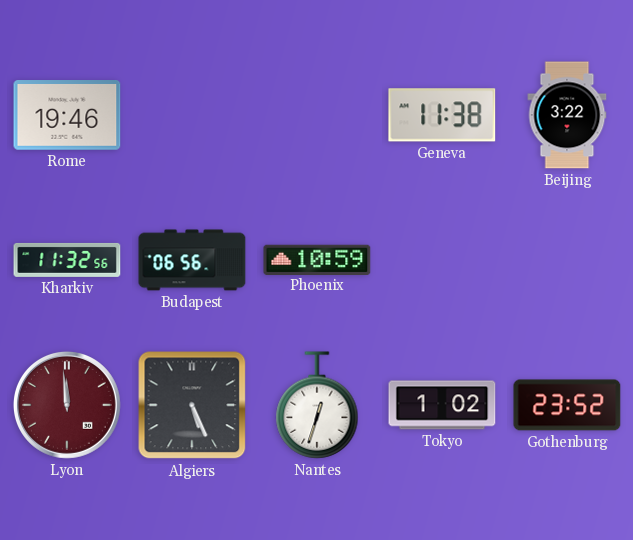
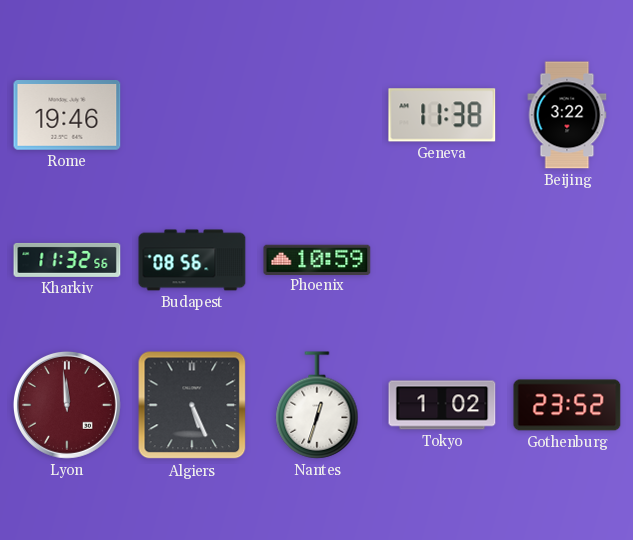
Budapest: 06:56 -> 08:56 (192, 260)
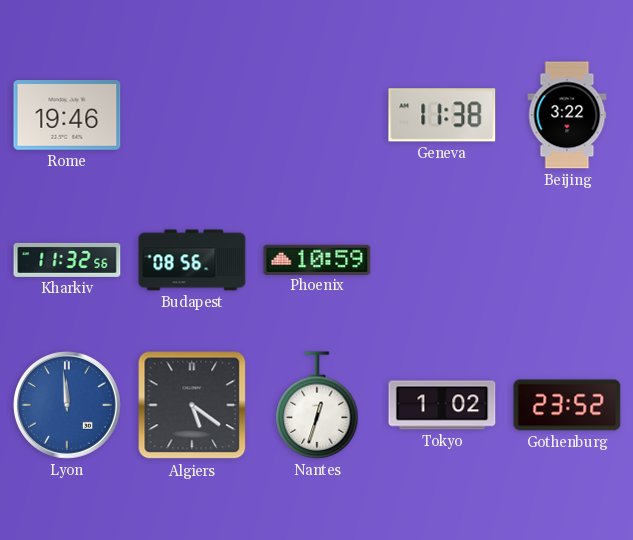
Lyon dial: burgundy -> blue (67, 405)
Algiers: 5:26 -> 5:21 (192, 405)
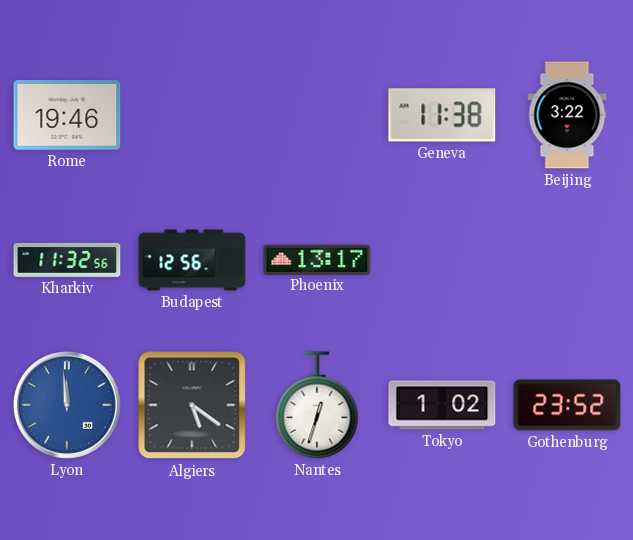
Budapest: 08:56 -> 12:56 (192, 260)
Phoenix: 10:59 -> 13:17 (317, 259)
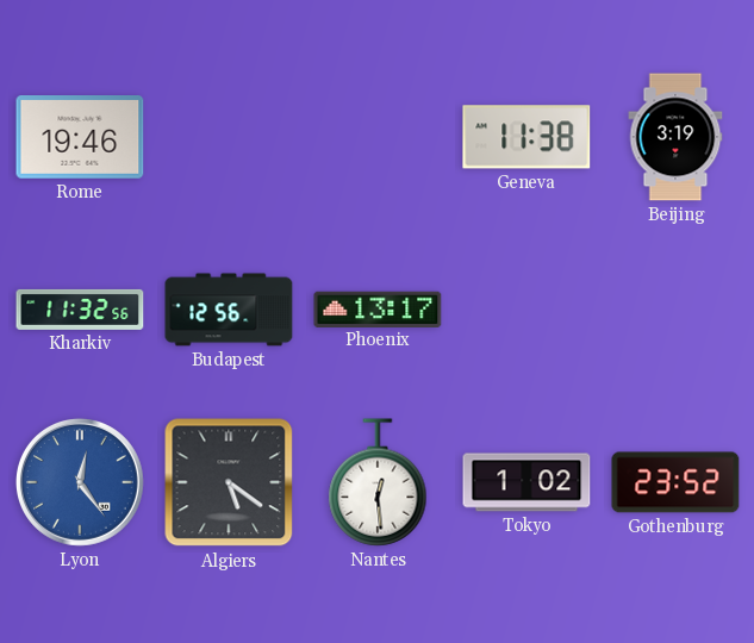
Beijing: 3:22 -> 3:19 (675, 137)
Lyon: 11:59 -> 12:24 (80, 482)
Nantes: 12:33 -> 12:29 (378, 482)
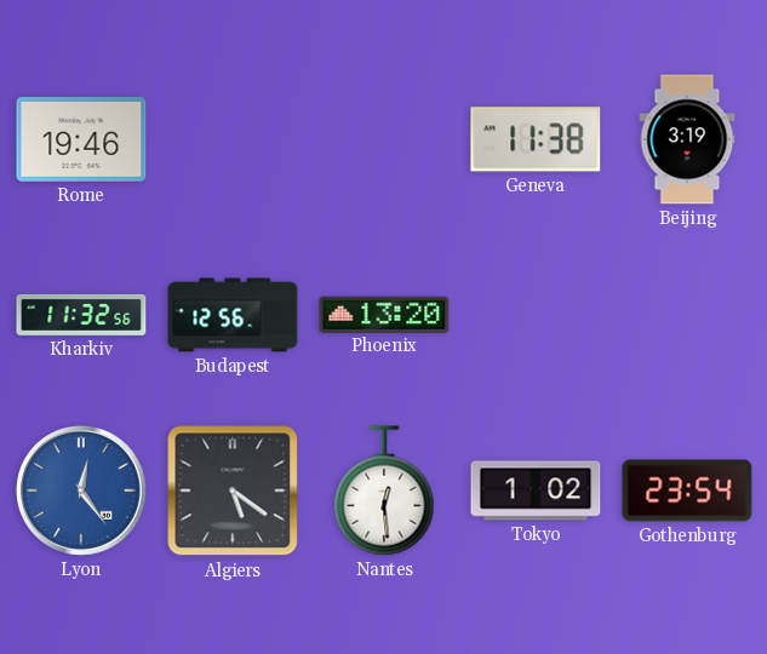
Phoenix: 13:17 -> 13:20 (384, 314)
Gothenburg: 23:52 -> 23:54 (687, 490)
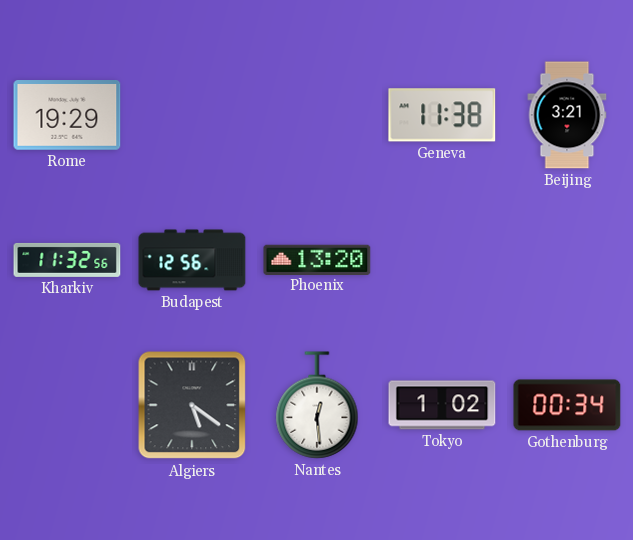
Rome: 19:46 -> 19:29 (67, 116)
Beijing: 3:19 -> 3:21 (567, 115)
Lyon: 12:24 -> none (81, 490)
Gothenburg: 23:54 -> 00:34 (567, 405)
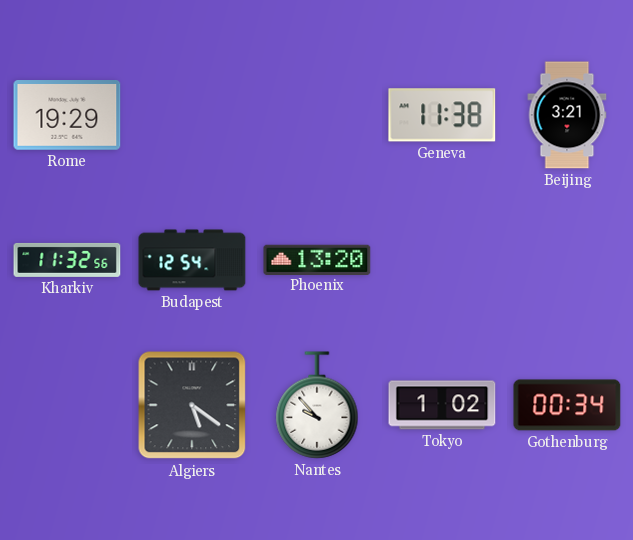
Budapest: 12:56 -> 12:54 (192, 260)
Nantes: 12:29 -> 9:53 (317, 405)
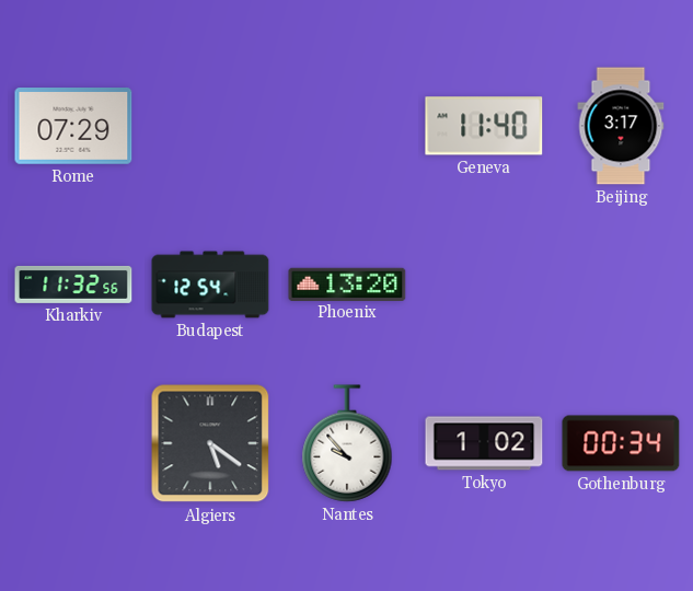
Rome: 19:29 -> 07:29 (73, 127)
Geneva: 11:38 -> 11:40 (484, 126)
Beijing: 3:21 -> 3:17 (621, 126)
